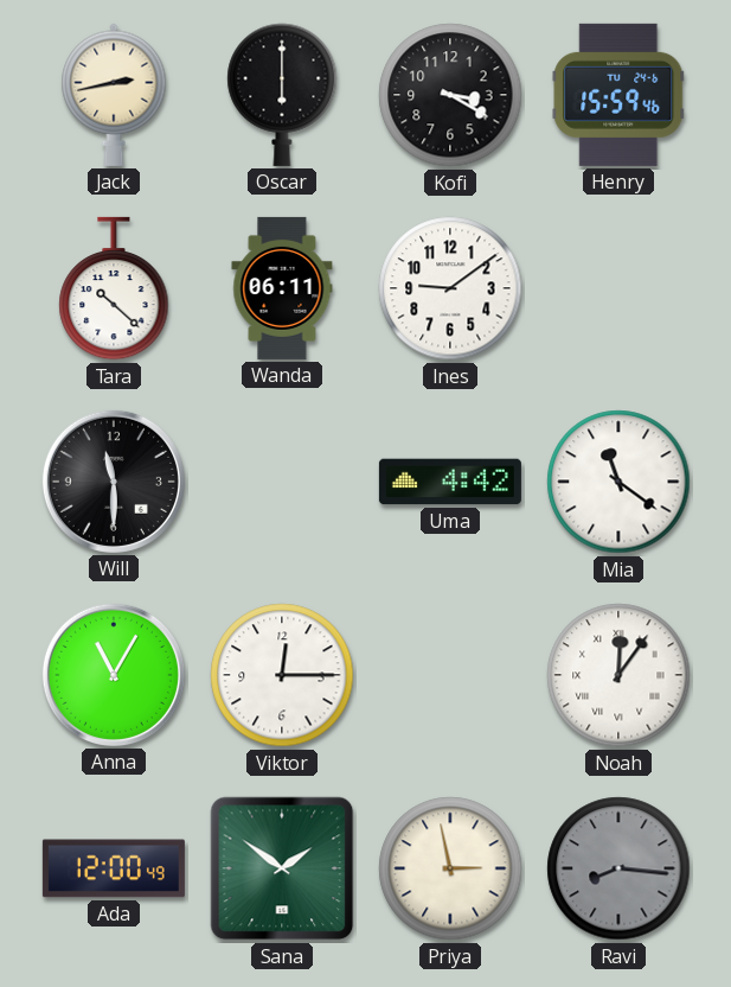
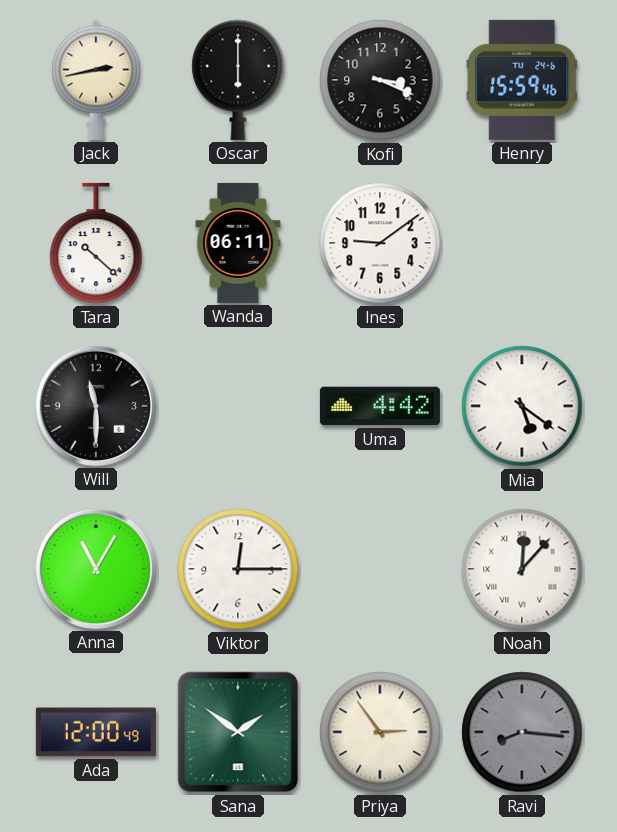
Kofi: 3:20 -> 3:19 (380, 80)
Mia: 11:21 -> 5:21 (522, 406)
Noah: 12:06 -> 12:07 (522, 569)
Priya: 2:58 -> 2:54 (380, 732)
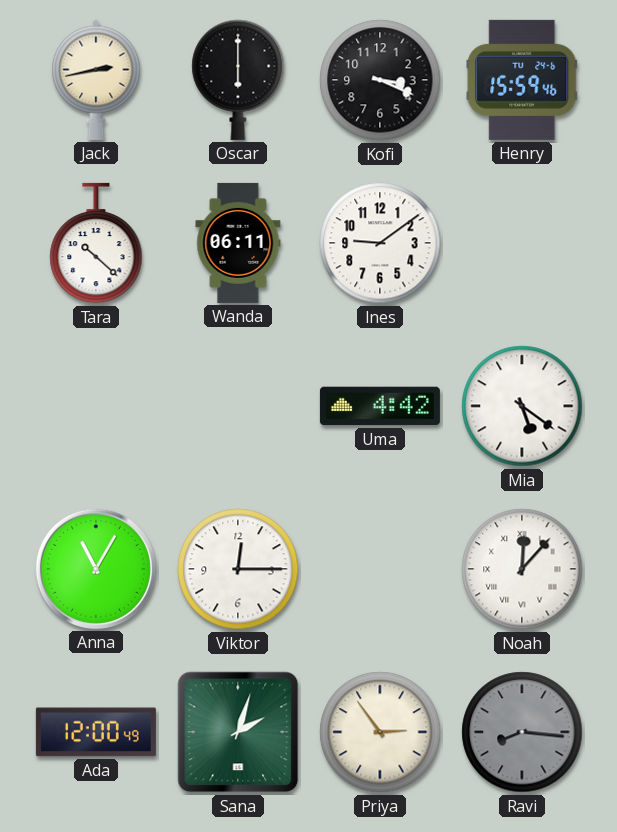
Will: 11:30 -> none (96, 406)
Sana: 1:51 -> 2:03 (238, 732)
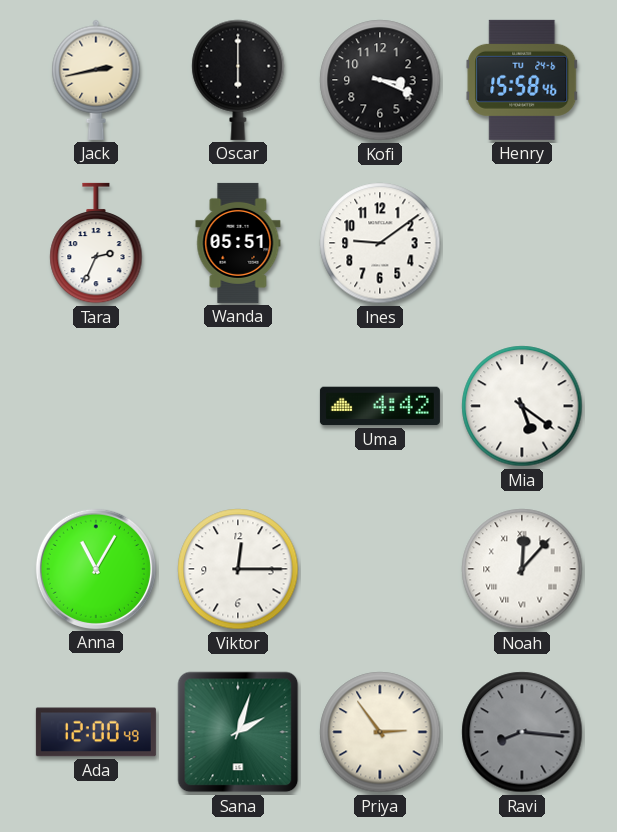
Henry: 15:59 -> 15:58 (522, 80)
Tara: 10:22 -> 2:34 (96, 243)
Wanda: 06:11 -> 05:51 (238, 243)
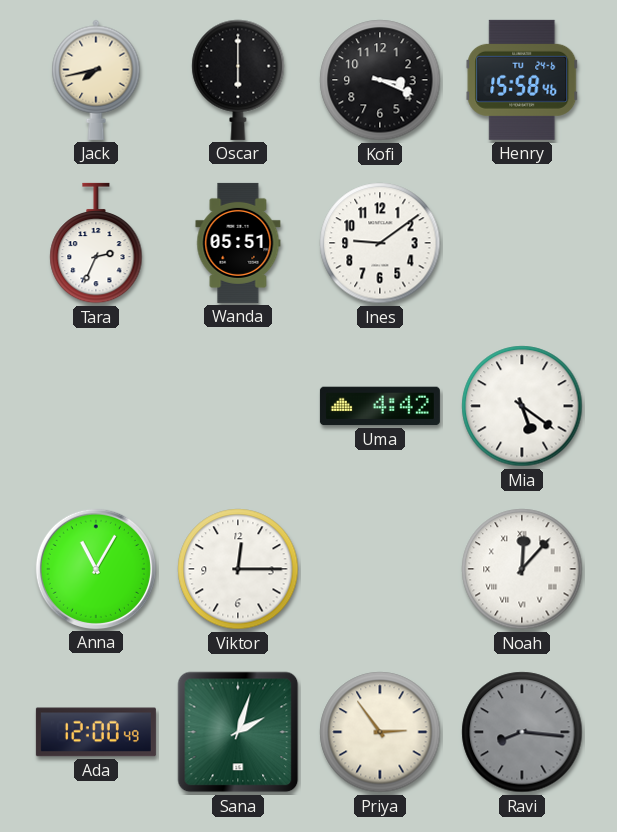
Jack: 2:43 -> 7:43 (96, 80)
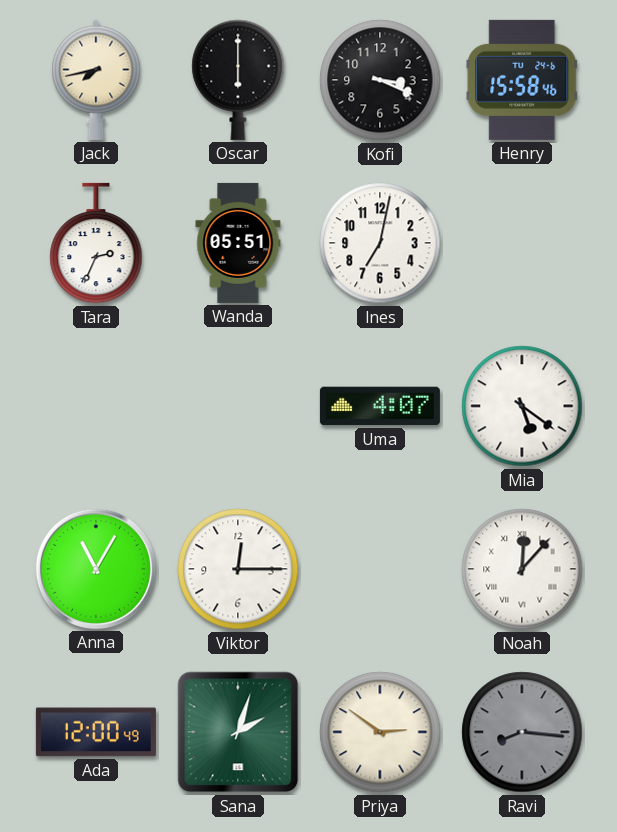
Ines: 9:09 -> 7:02 (380, 243)
Uma: 4:42 -> 4:07 (380, 406)
Priya: 2:54 -> 2:51 (380, 732)
